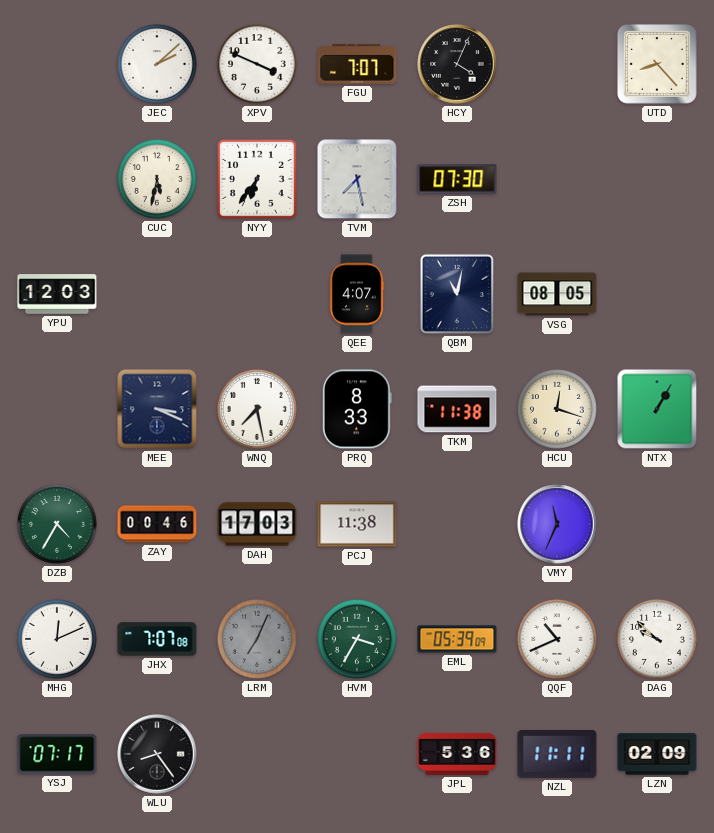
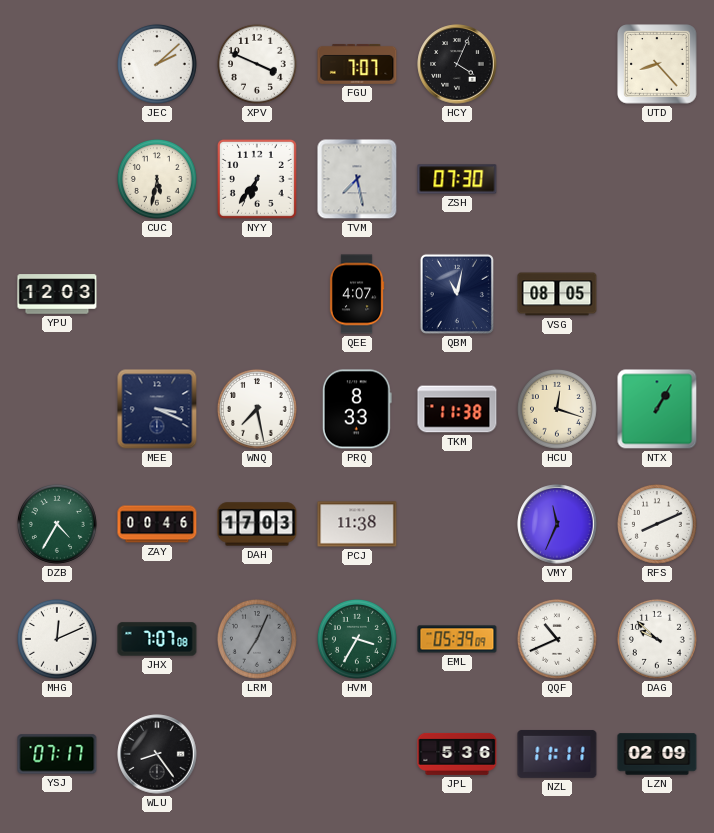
RFS: none -> 8:11 (657, 524)
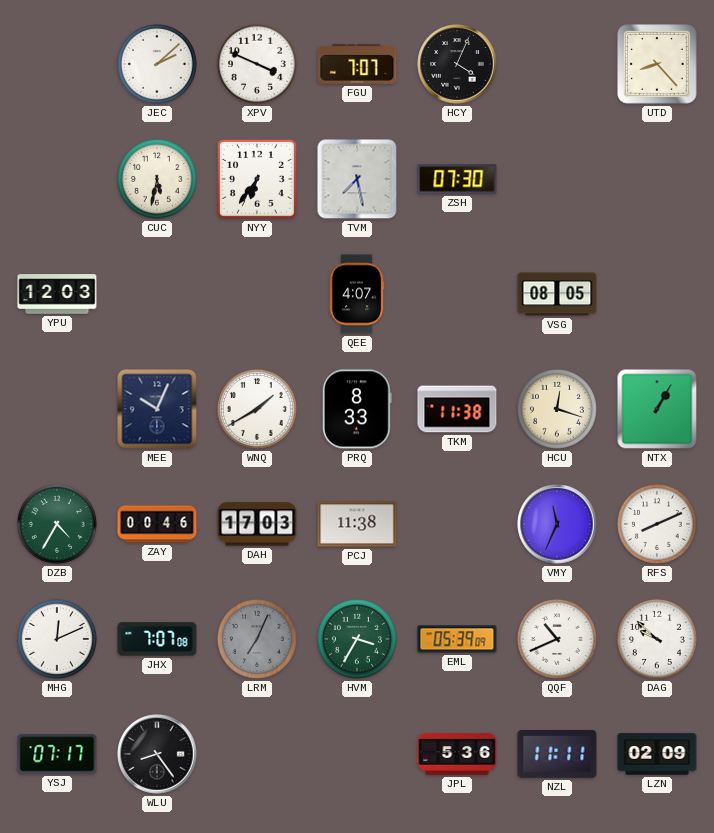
QBM: 11:02 -> none (457, 294)
MEE: 3:19 -> 10:04 (157, 409)
WNQ: 7:28 -> 1:40 (257, 409)
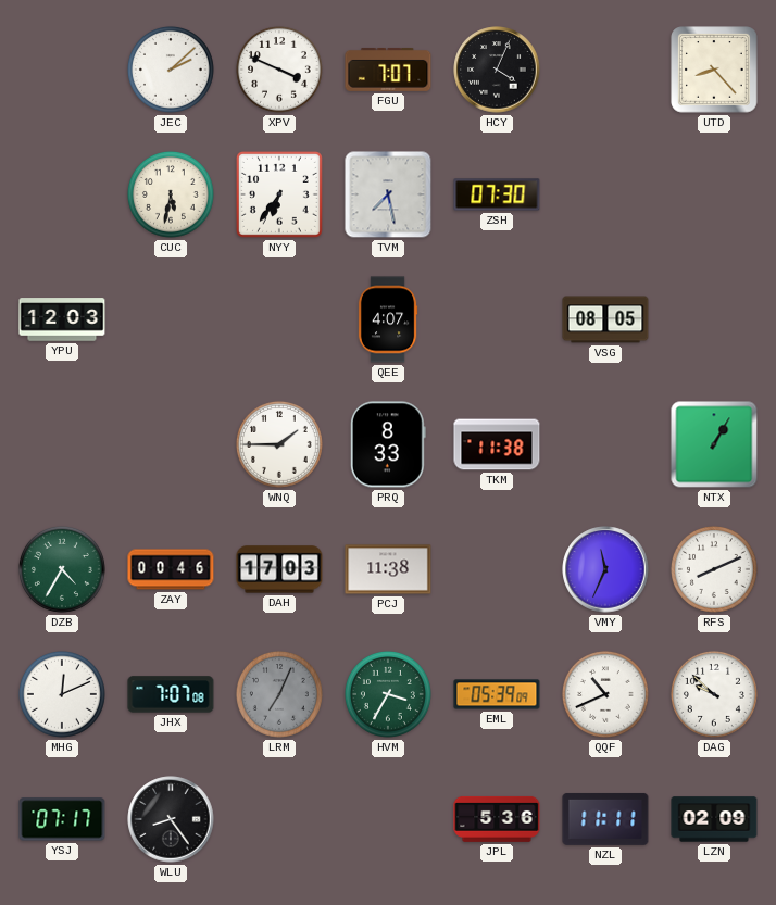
MEE: 10:04 -> none (157, 409)
WNQ: 1:40 -> 1:45 (279, 444)
HCU: 12:18 -> none (557, 409)
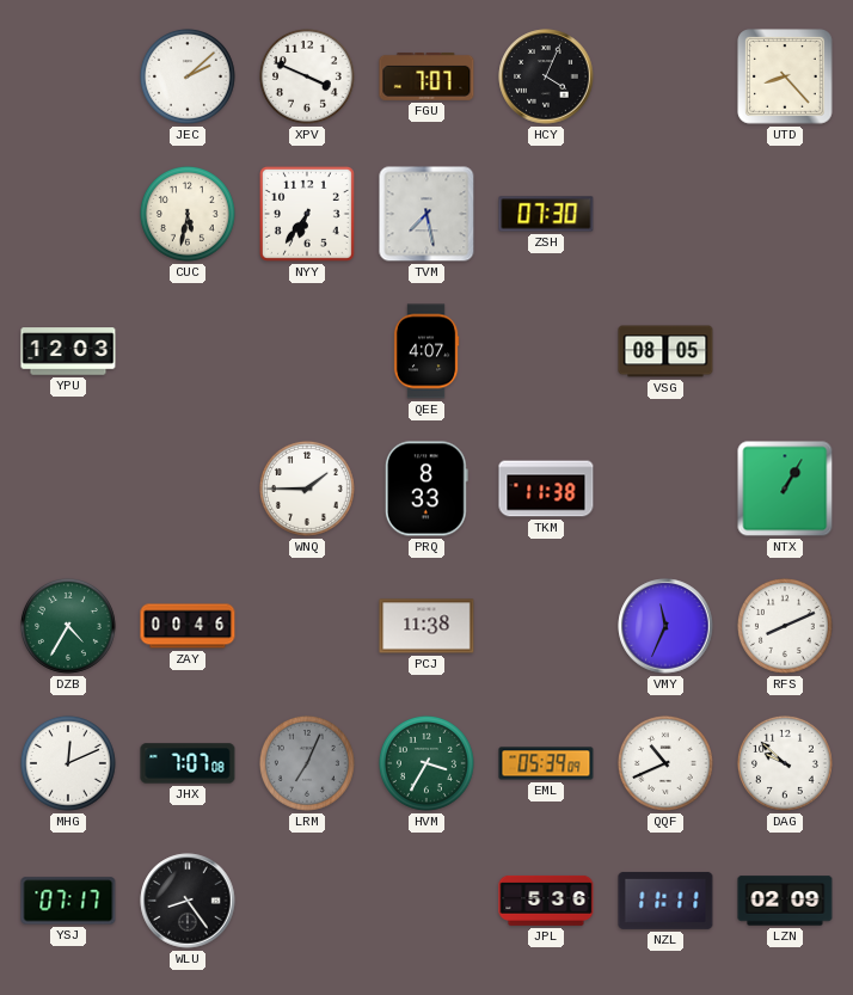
DAH: 17:03 -> none (279, 569)
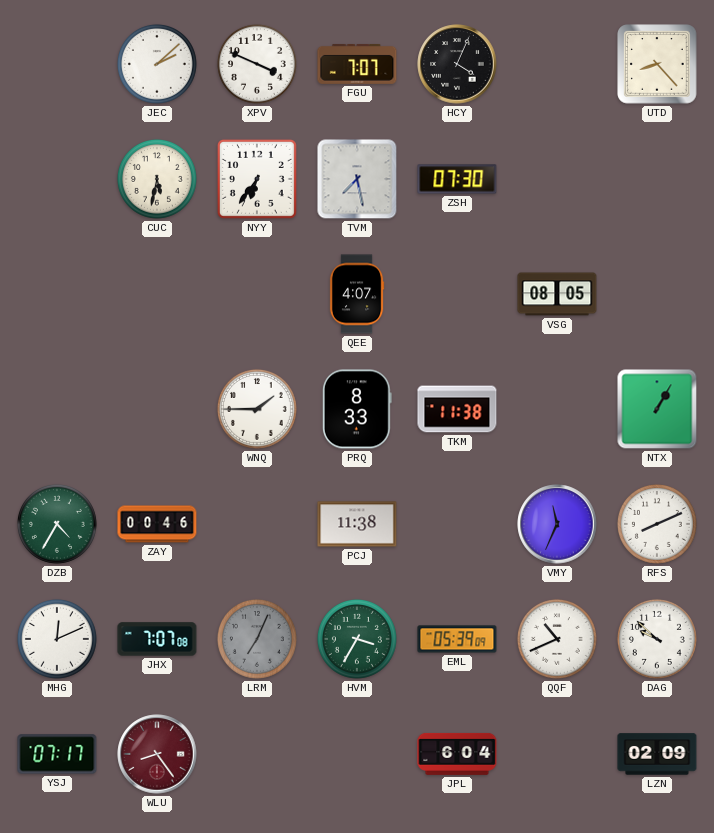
YPU: 12:03 -> none (68, 351)
WLU dial: black -> burgundy (157, 754)
JPL: 5:36 -> 6:04 (457, 754)
NZL: 11:11 -> none (665, 901)
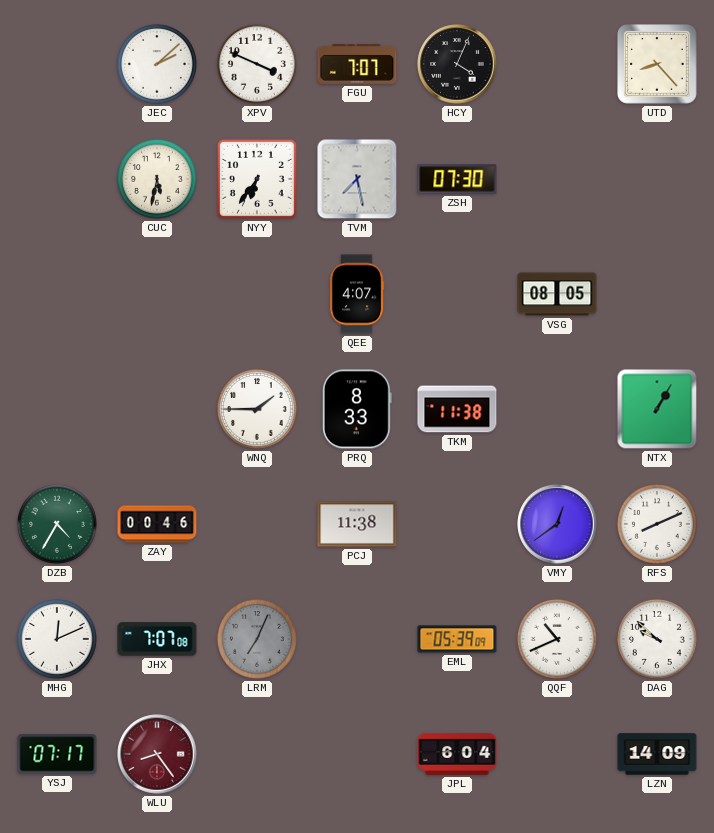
VMY: 11:34 -> 12:39 (557, 524)
HVM: 3:35 -> none (357, 639)
LZN: 02:09 -> 14:09 (657, 754)
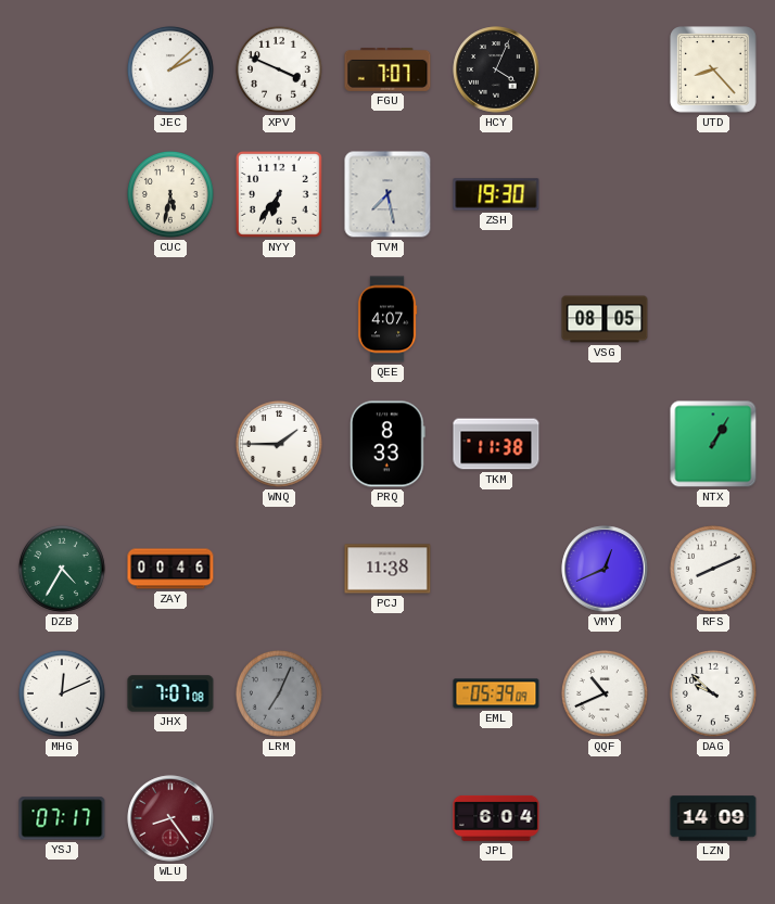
ZSH: 07:30 -> 19:30 (496, 194)
VMY: 12:39 -> 12:41 (605, 569)
